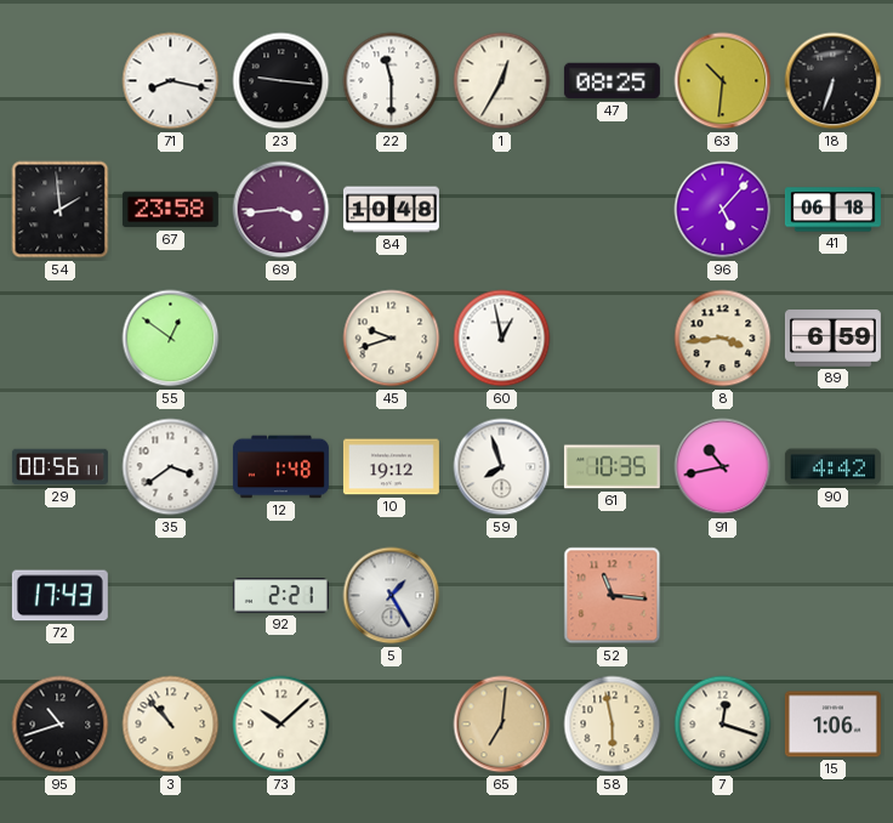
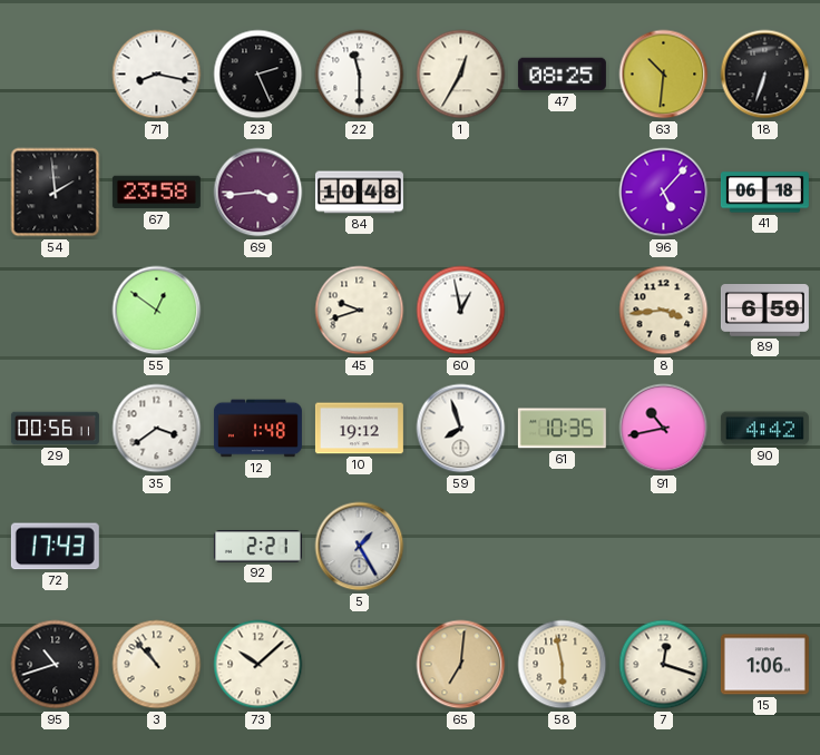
23: 9:16 -> 2:26 (258, 75)
52: 11:16 -> none (613, 596)
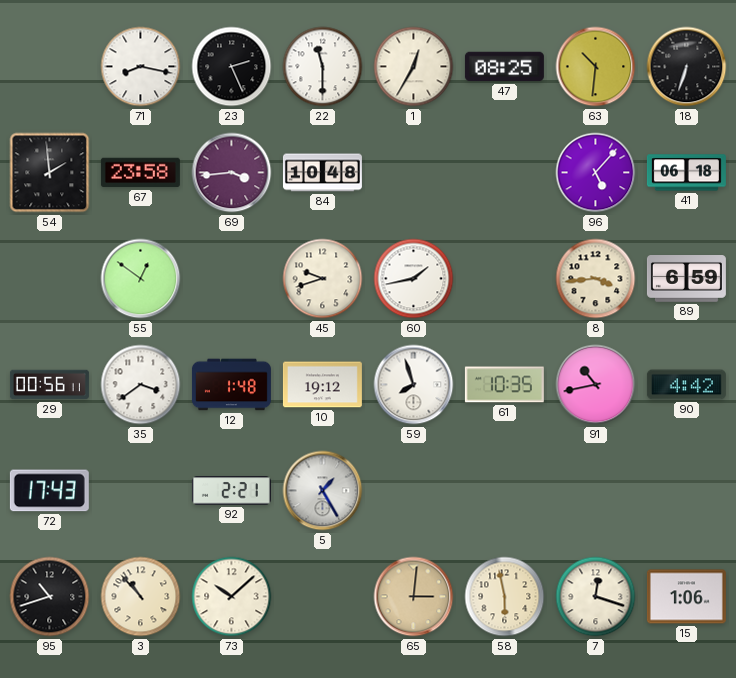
60: 12:58 -> 1:43 (414, 279)
65: 7:01 -> 3:01 (414, 597)
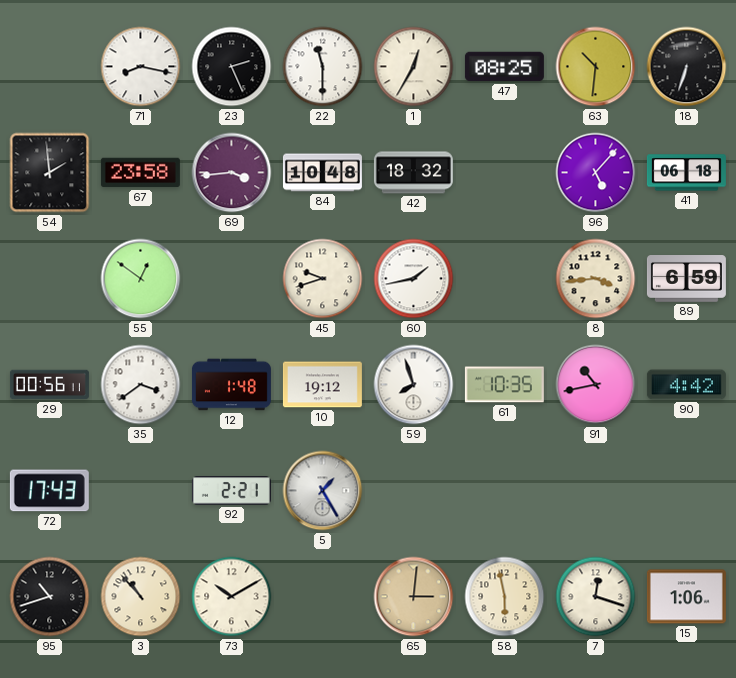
42: none -> 18:32 (413, 173)
73: 10:08 -> 10:10 (232, 597)
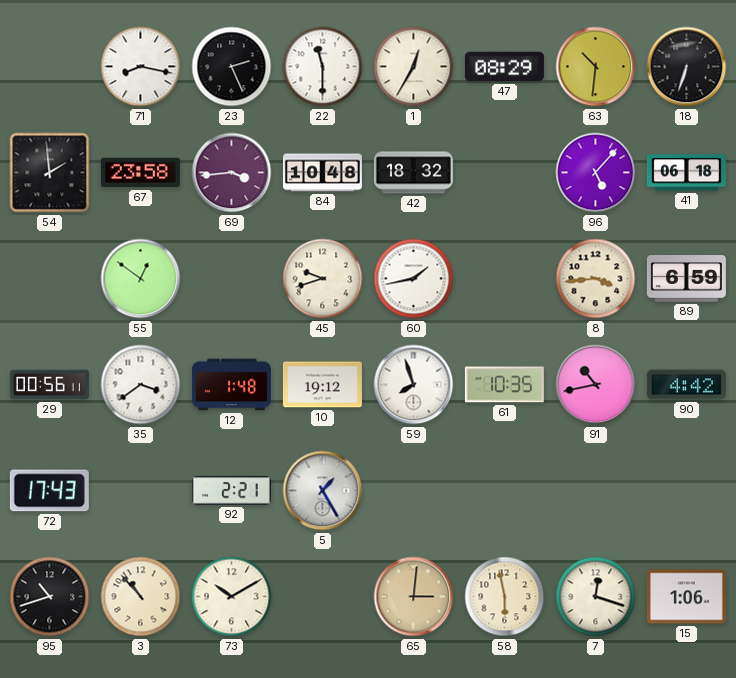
47: 08:25 -> 08:29 (504, 67)
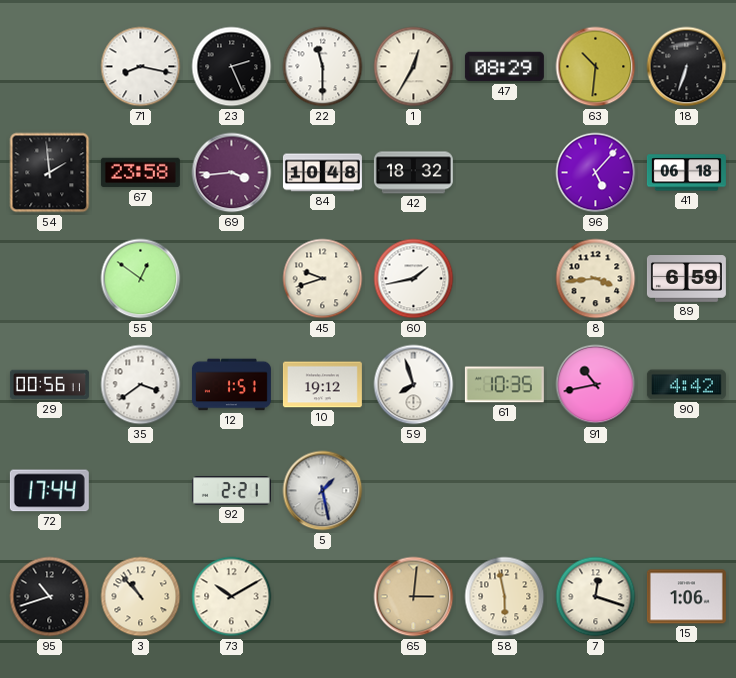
12: 1:48 -> 1:51 (231, 385)
72: 17:43 -> 17:44 (49, 491)
5: 1:25 -> 1:28 (323, 491)
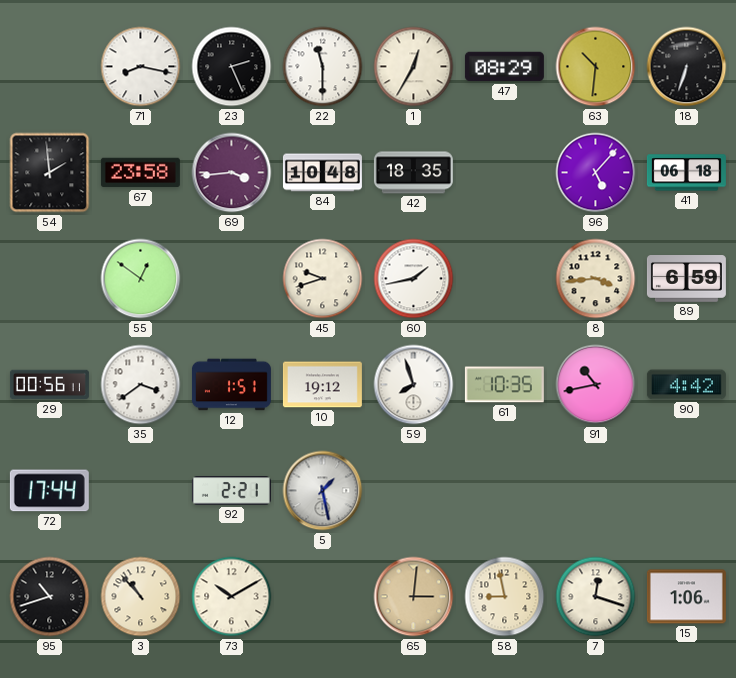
42: 18:32 -> 18:35 (413, 173)
58: 5:58 -> 8:58 (505, 597)
